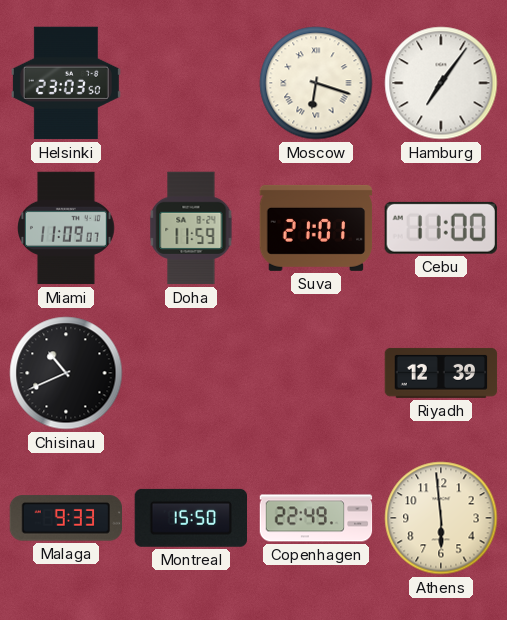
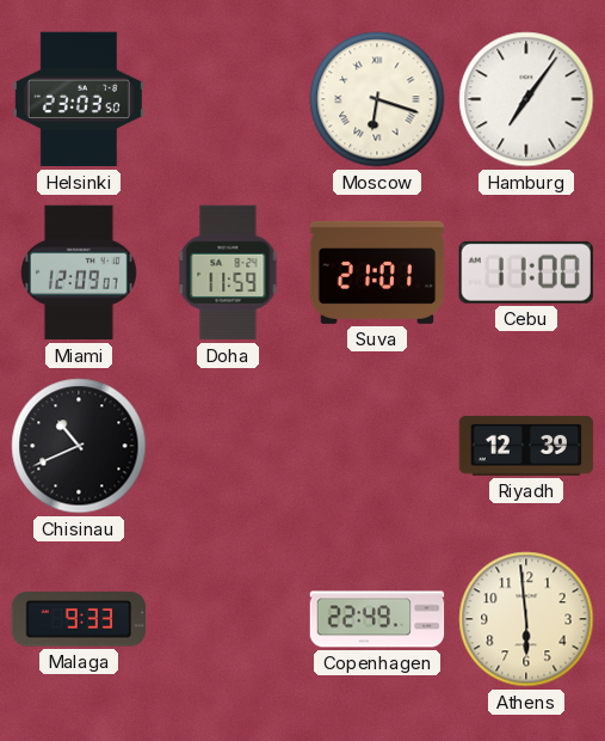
Miami: 11:09 -> 12:09 (80, 272)
Montreal: 15:50 -> none (190, 518)
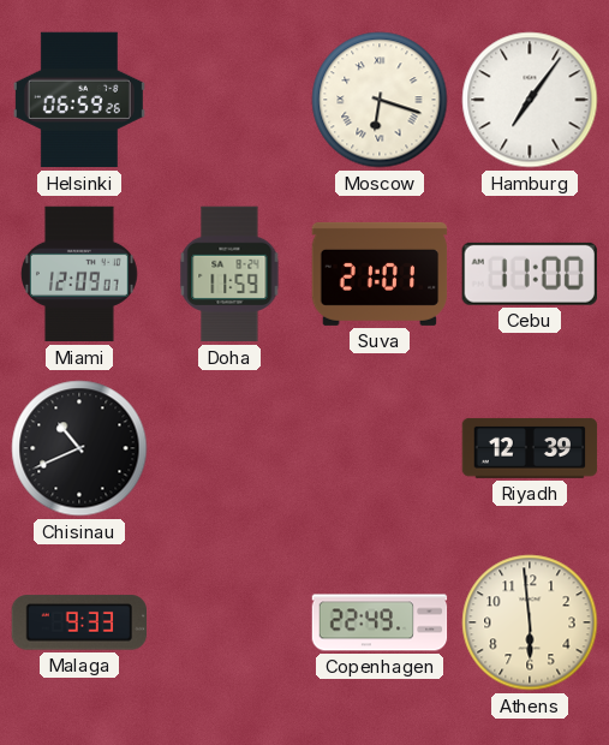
Helsinki: 23:03 -> 06:59 (79, 100)
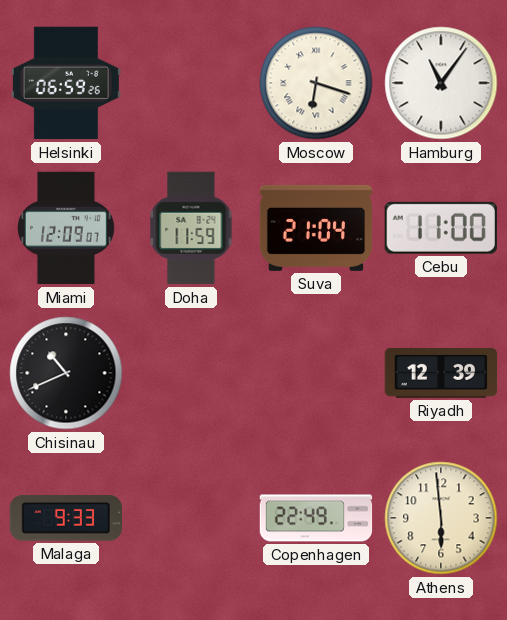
Hamburg: 7:06 -> 11:06 (441, 83)
Suva: 21:01 -> 21:04 (316, 228)
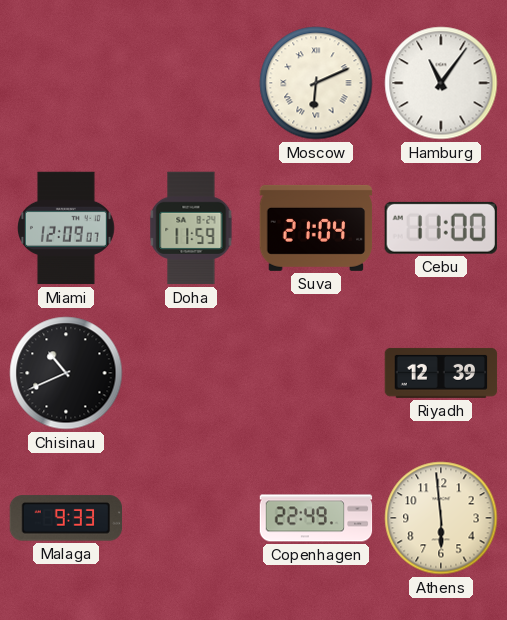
Helsinki: 06:59 -> none (66, 83)
Moscow: 6:18 -> 6:11 (316, 83)
